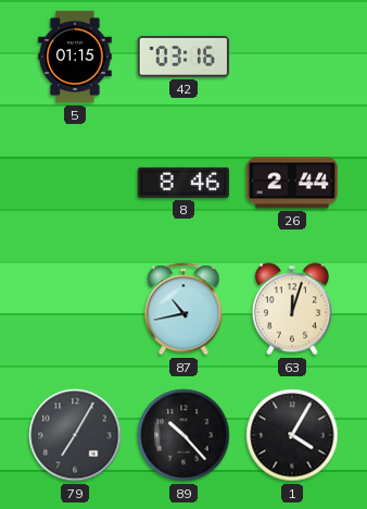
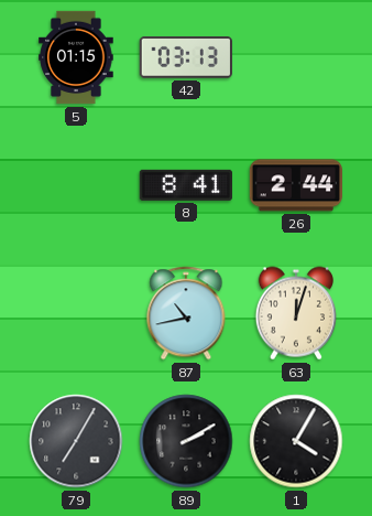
42: 03:16 -> 03:13 (186, 57)
8: 8:46 -> 8:41 (186, 185)
89: 10:23 -> 2:10 (186, 441)
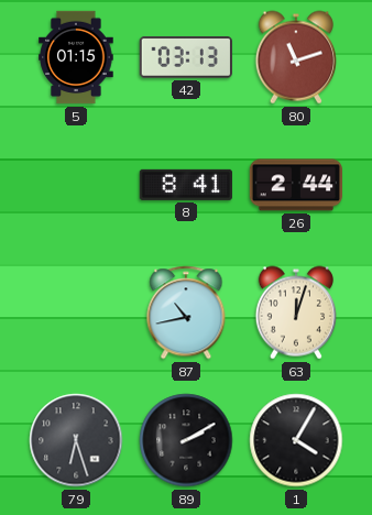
80: none -> 11:12 (296, 57)
79: 7:05 -> 6:27 (76, 440)
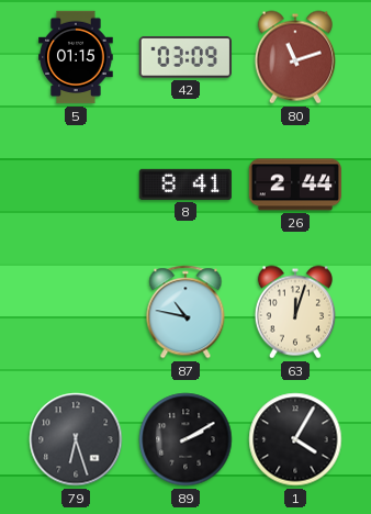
42: 03:13 -> 03:09 (185, 57)
87: 10:43 -> 10:47 (185, 312)
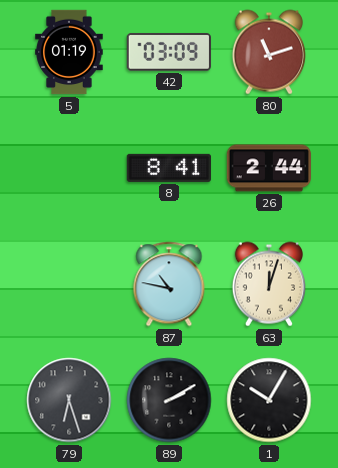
5: 01:15 -> 01:19 (69, 52)
1: 4:05 -> 10:05 (269, 400)
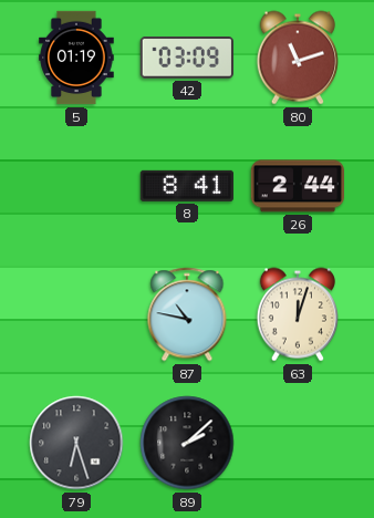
89: 2:10 -> 2:08 (187, 443)
1: 10:05 -> none (269, 400)
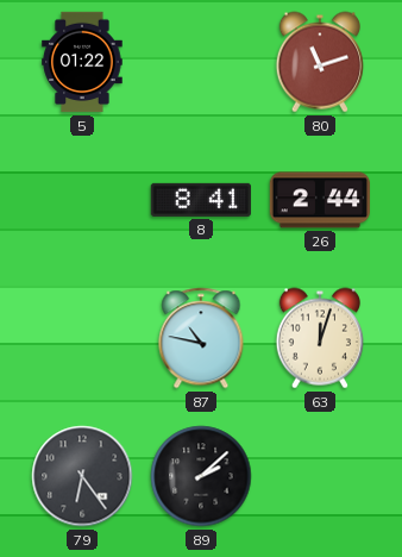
5: 01:19 -> 01:22 (82, 62)
42: 03:09 -> none (187, 58)
79: 6:27 -> 6:24 (82, 476)
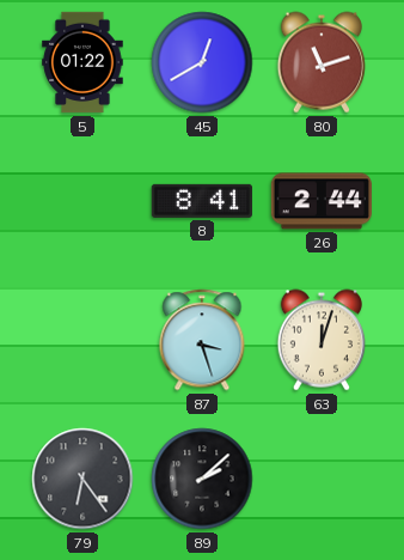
45: none -> 12:40 (202, 62)
87: 10:47 -> 3:27 (202, 340)
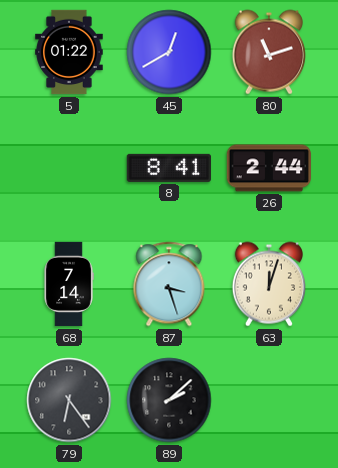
68: none -> 7:14 (69, 284)
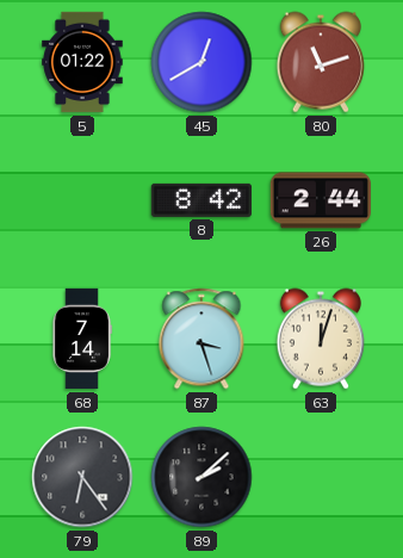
8: 8:41 -> 8:42 (201, 200)
